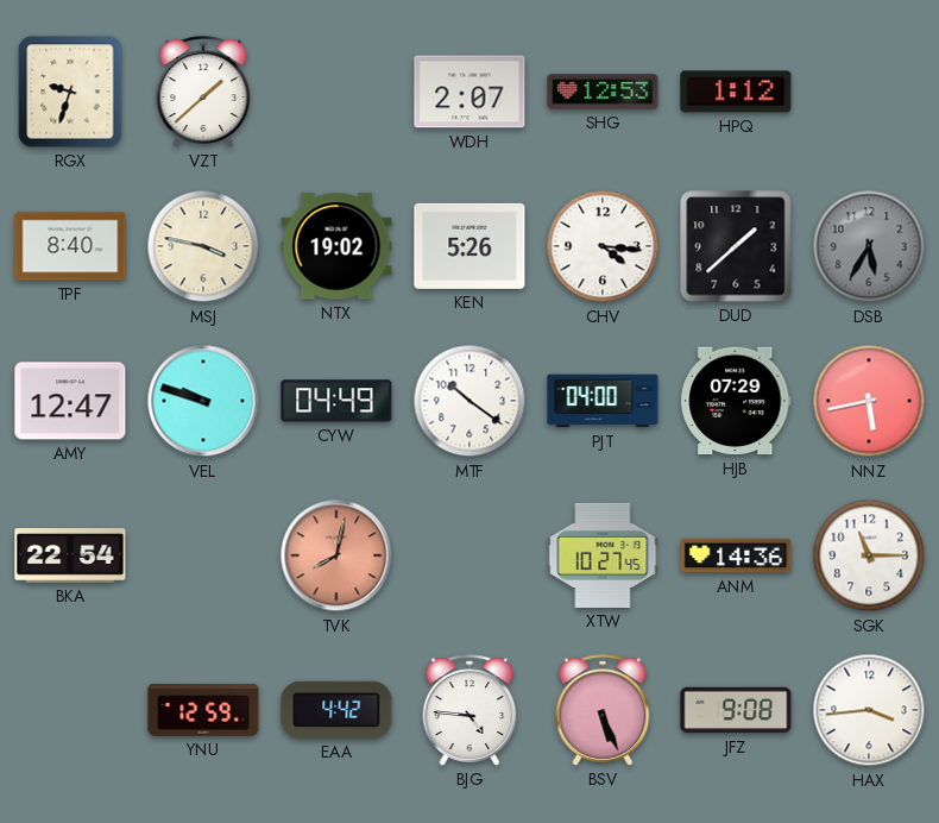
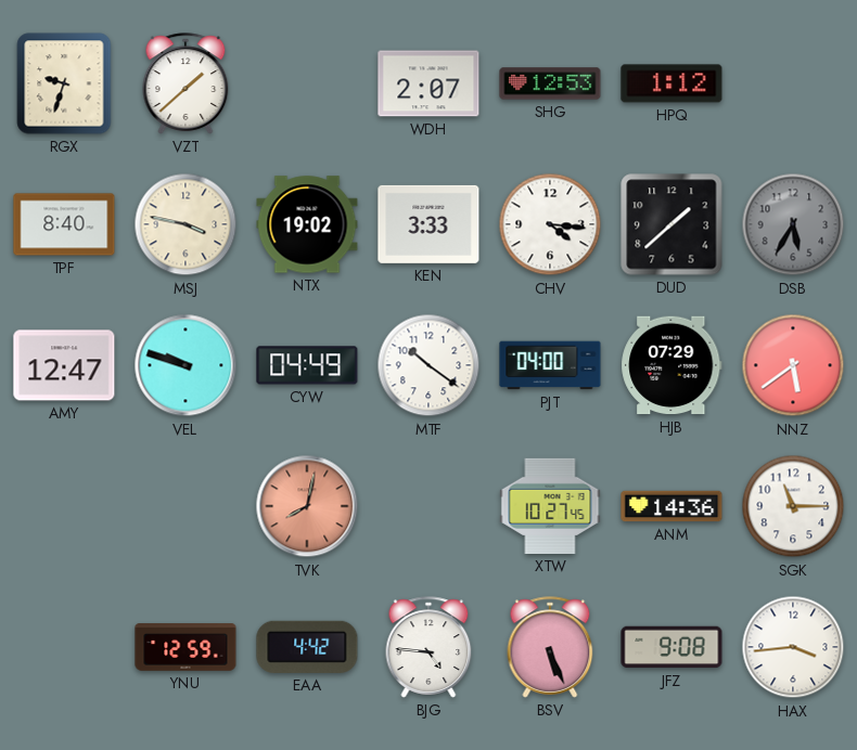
KEN: 5:26 -> 3:33 (428, 224)
NNZ: 5:43 -> 5:39 (793, 365)
BKA: 22:54 -> none (70, 557)
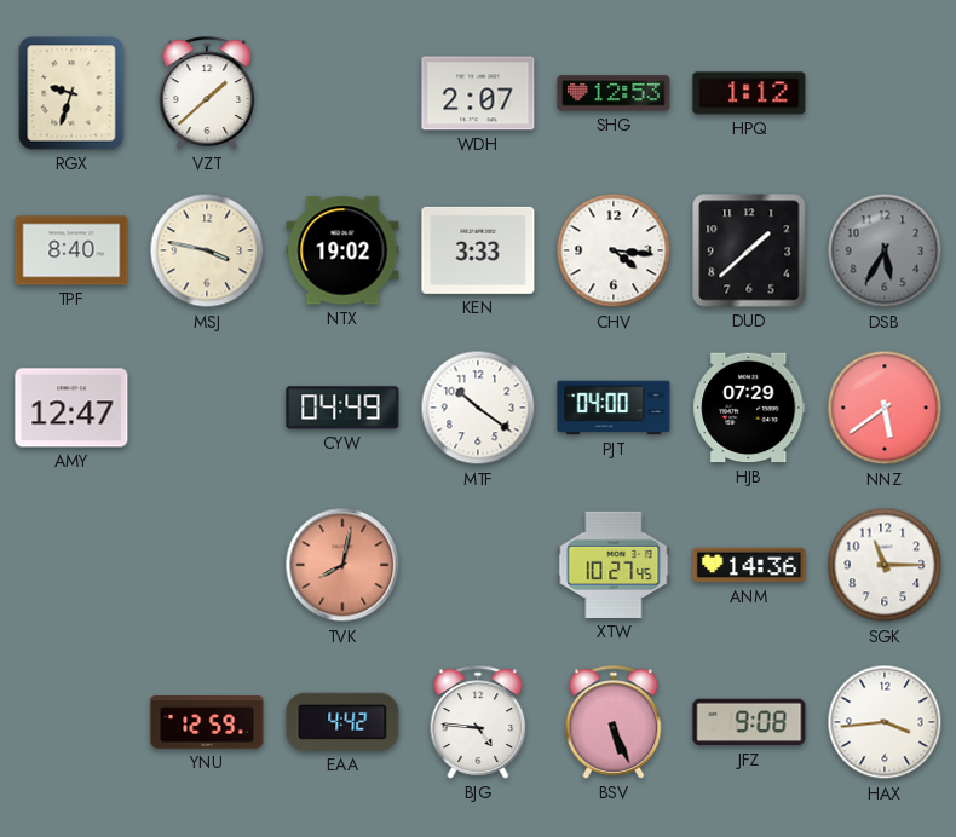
VEL: 9:48 -> none (186, 365)
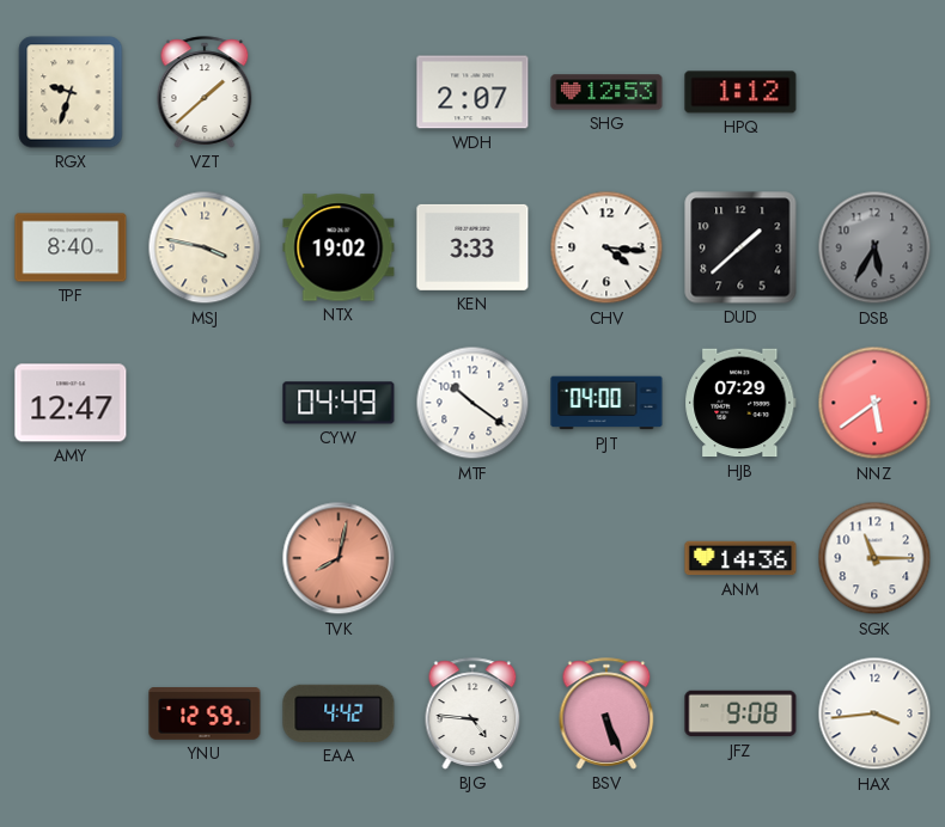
XTW: 10:27 -> none (614, 565)
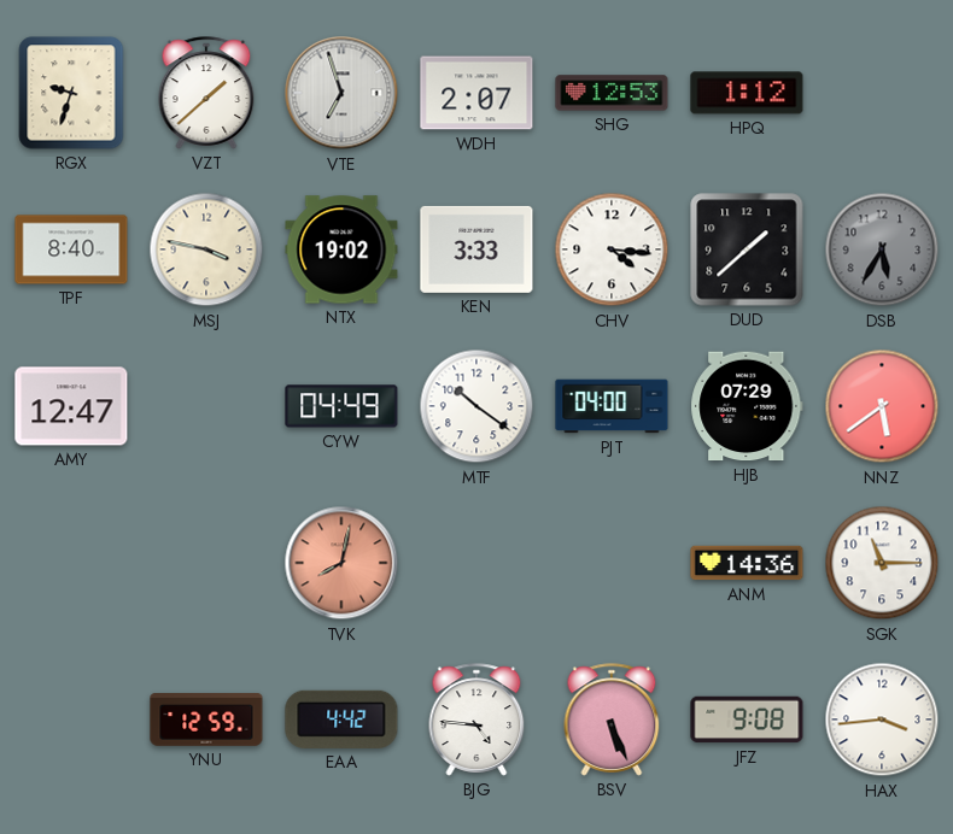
VTE: none -> 6:57 (341, 93)
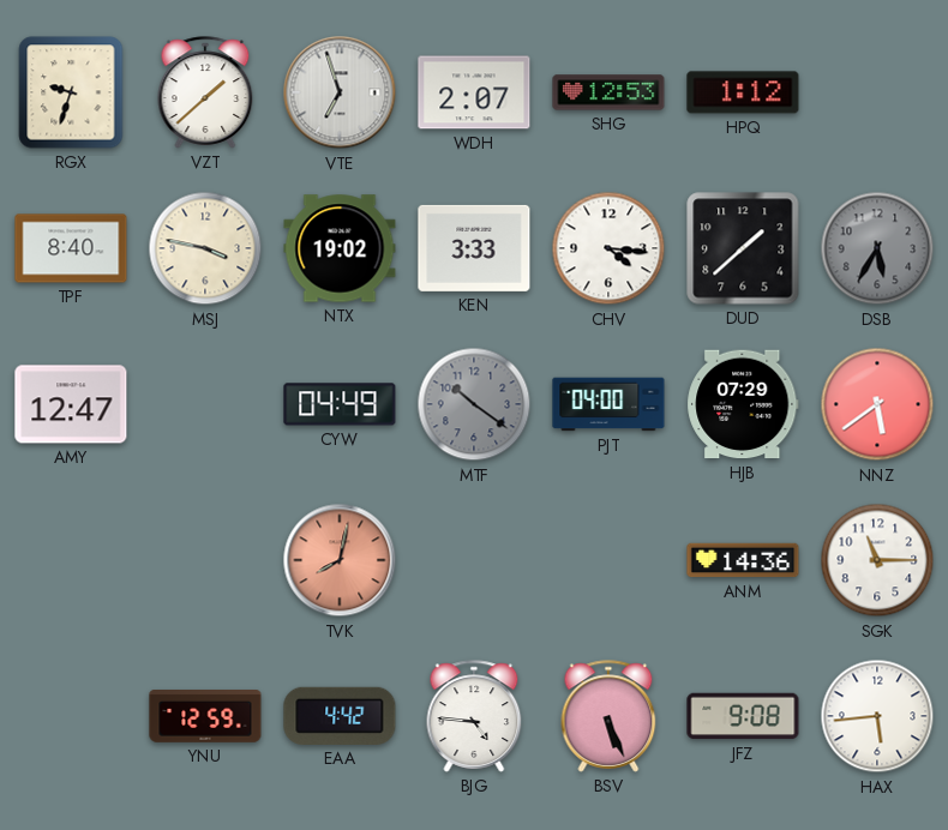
MTF dial: white -> grey (474, 404)
HAX: 3:44 -> 5:44 (877, 716)
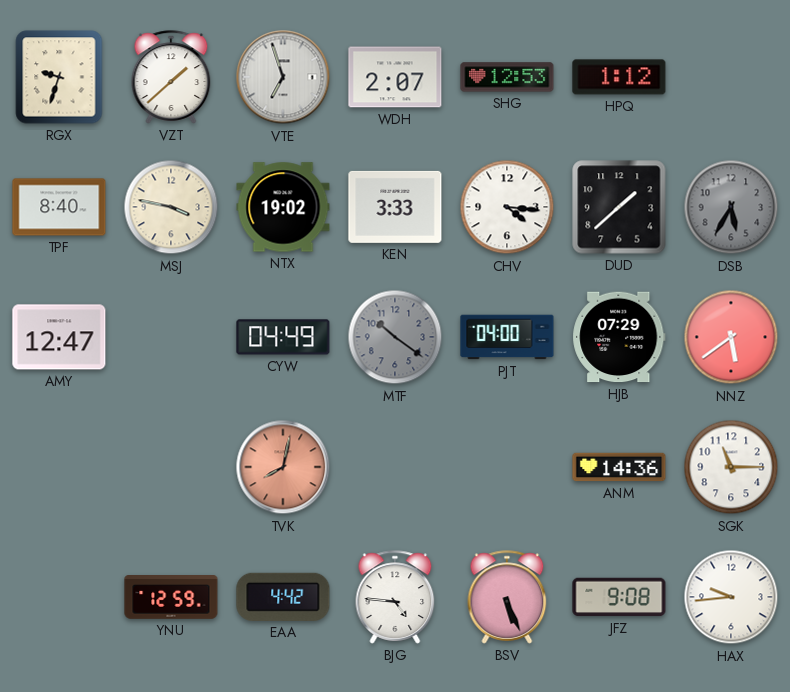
HAX: 5:44 -> 9:44 (731, 597)
